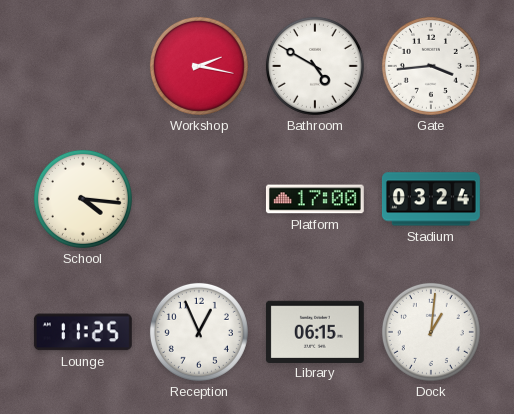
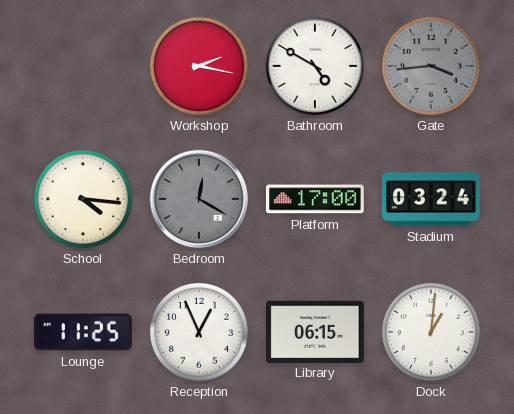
Gate dial: white -> grey (431, 66)
Bedroom: none -> 12:20 (199, 199)
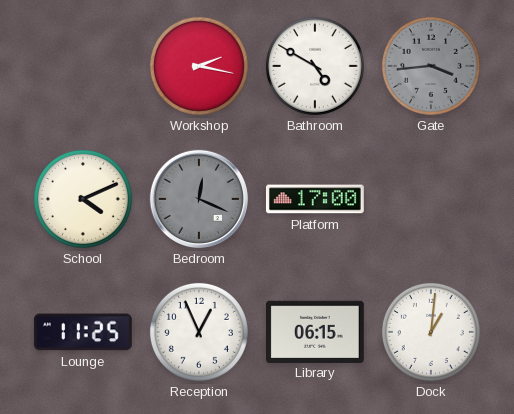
School: 4:16 -> 4:11 (83, 199)
Bedroom: 12:20 -> 12:19 (199, 199)
Stadium: 03:24 -> none (431, 199)
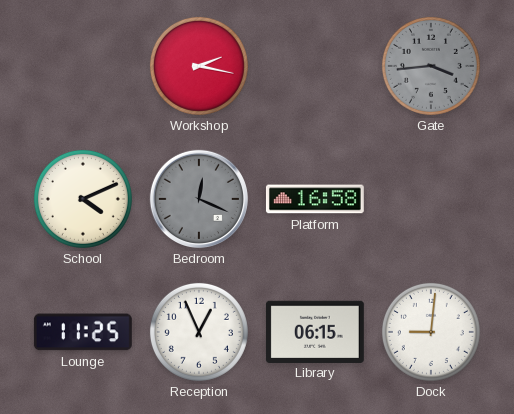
Bathroom: 4:50 -> none (315, 66)
Platform: 17:00 -> 16:58 (315, 199)
Dock: 1:01 -> 9:01 (431, 332)
